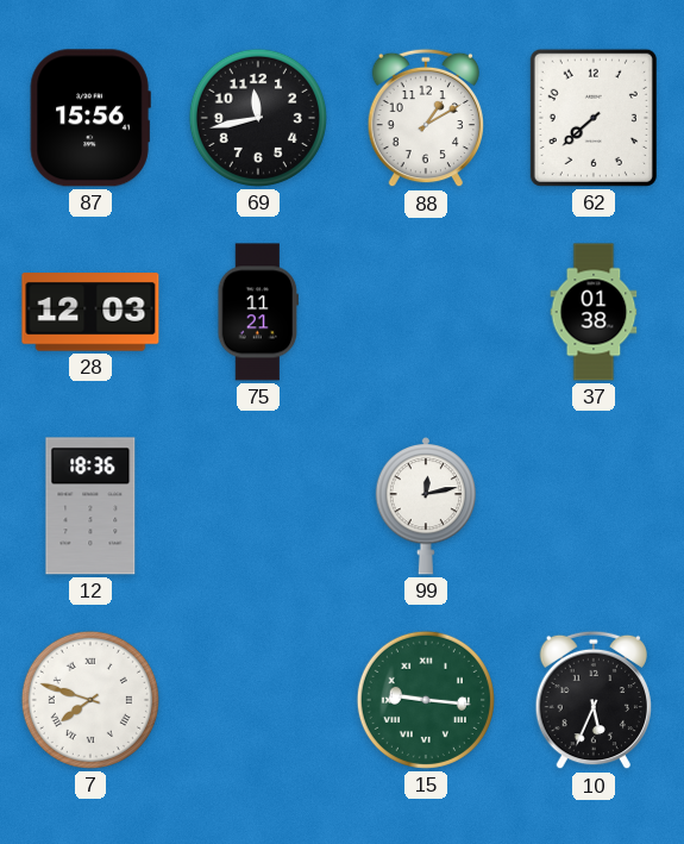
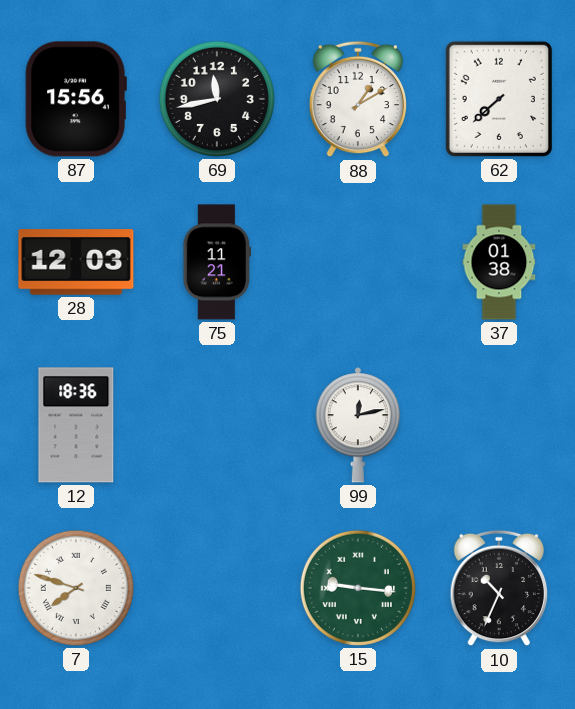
10: 5:34 -> 10:34 (498, 588)
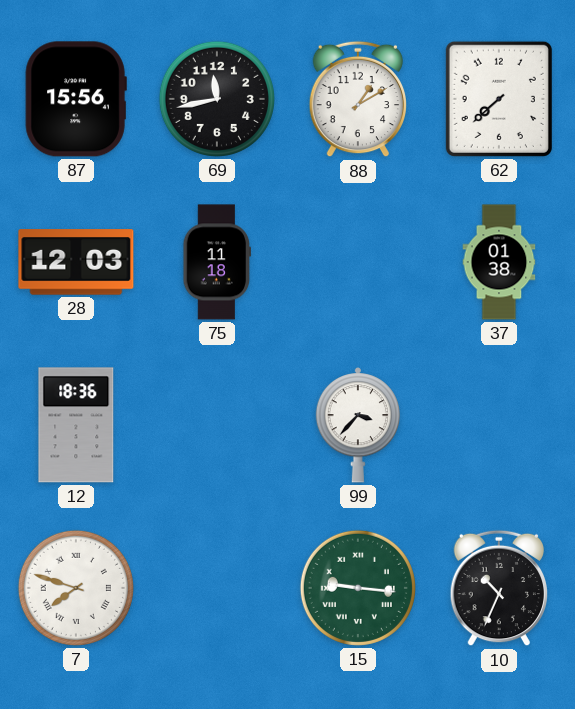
75: 11:21 -> 11:18 (217, 262)
99: 12:13 -> 3:37 (358, 425)
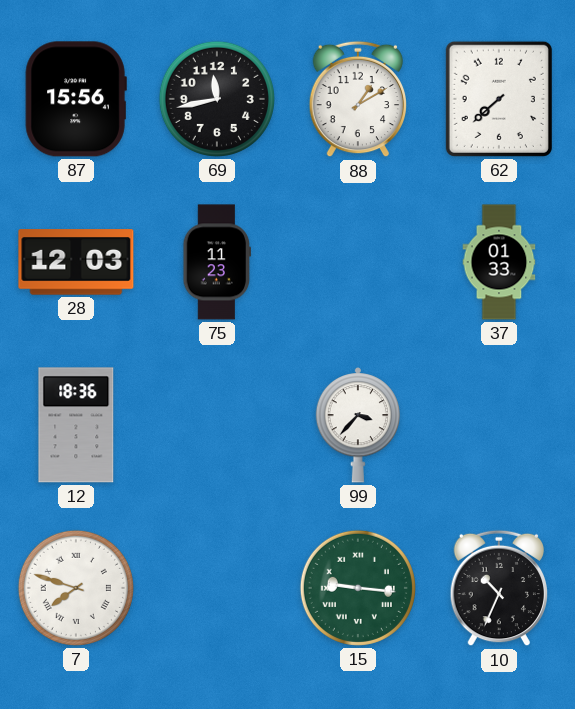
75: 11:18 -> 11:23 (217, 262)
37: 01:38 -> 01:33 (499, 262)
